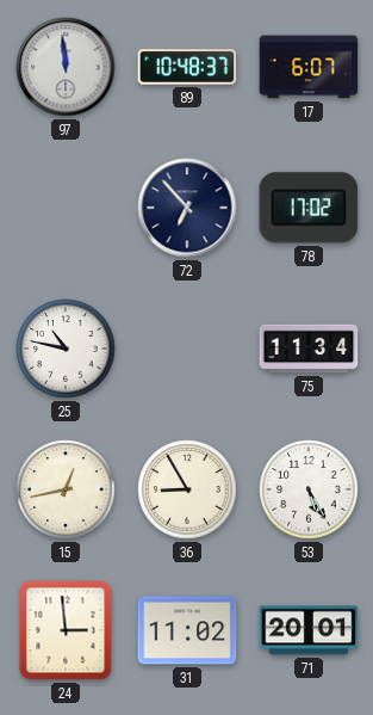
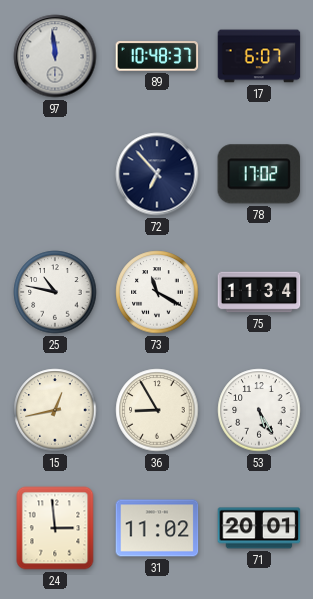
73: none -> 11:20 (157, 292)
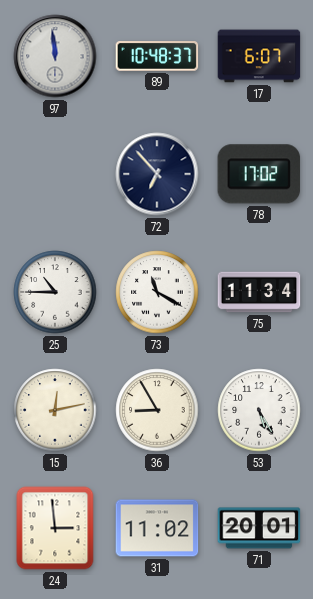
25: 10:47 -> 10:45 (55, 292)
15: 12:43 -> 12:13 (55, 410)
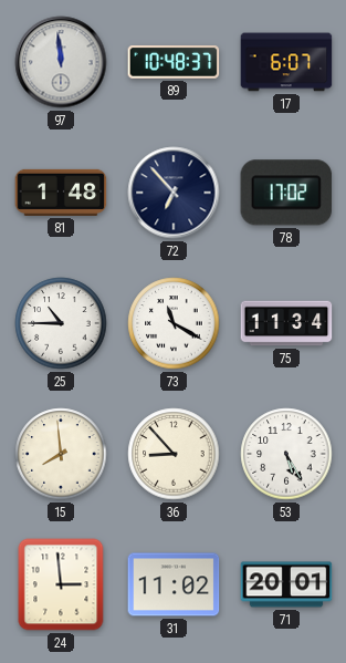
81: none -> 1:48 (61, 193)
15: 12:13 -> 7:59 (61, 454)
36: 8:55 -> 8:53 (174, 454)
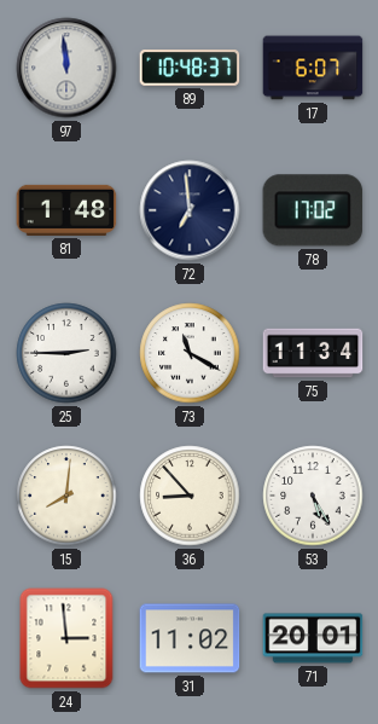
72: 6:53 -> 6:59 (190, 210)
25: 10:45 -> 2:45 (66, 353)
15: 7:59 -> 8:01 (66, 496)
